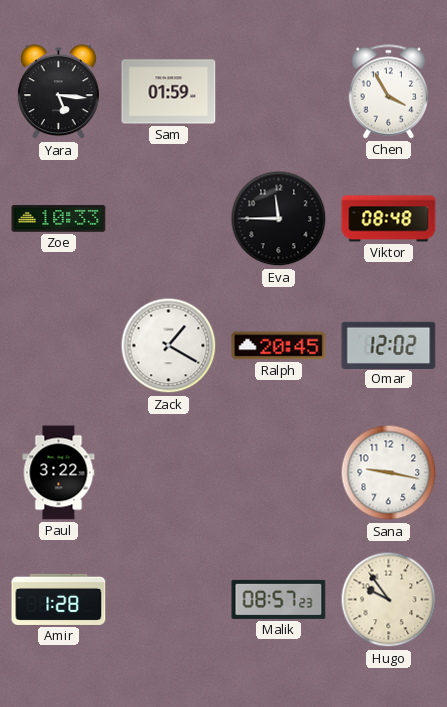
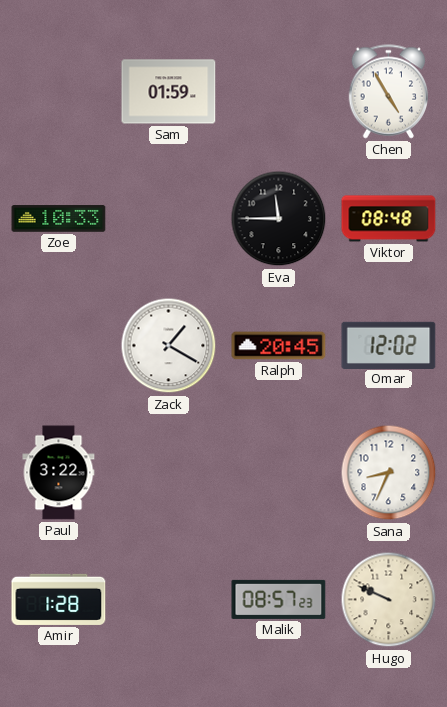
Yara: 5:16 -> none (58, 92)
Chen: 3:55 -> 4:55 (389, 92)
Sana: 9:17 -> 8:34 (389, 473)
Hugo: 9:54 -> 9:49 (389, 600)
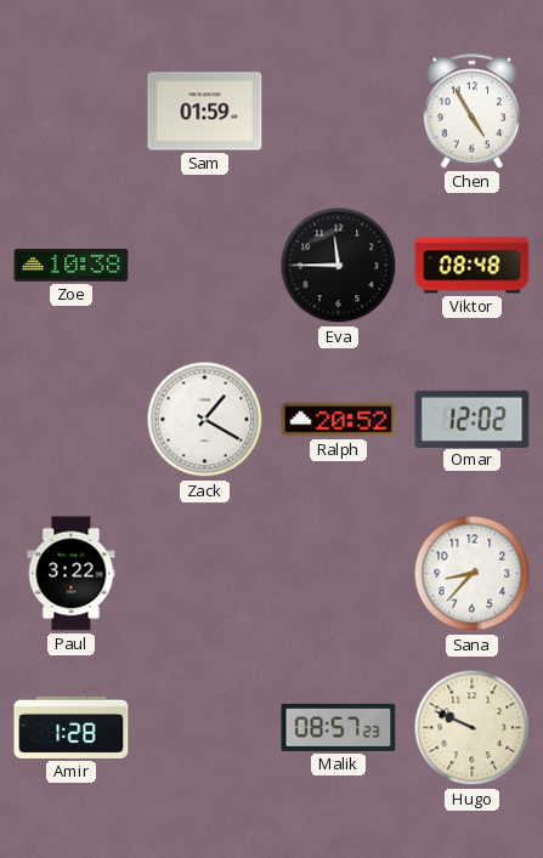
Zoe: 10:33 -> 10:38 (72, 266)
Ralph: 20:45 -> 20:52 (339, 420)
Sana: 8:34 -> 8:37 (473, 574)
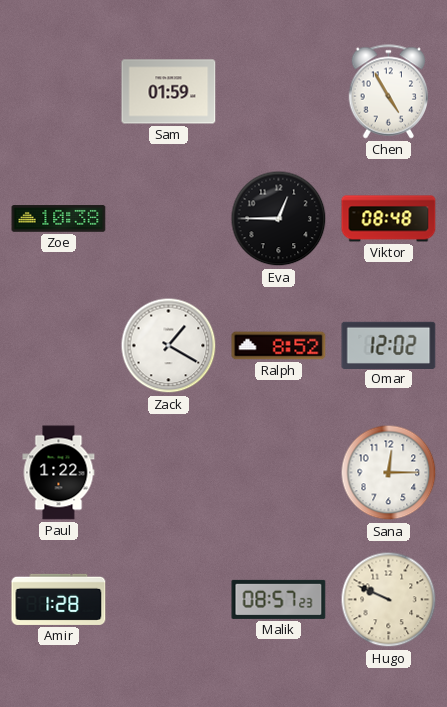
Eva: 11:45 -> 12:45 (279, 219)
Ralph: 20:52 -> 8:52 (279, 346)
Paul: 3:22 -> 1:22 (59, 473)
Sana: 8:37 -> 12:15 (389, 473)
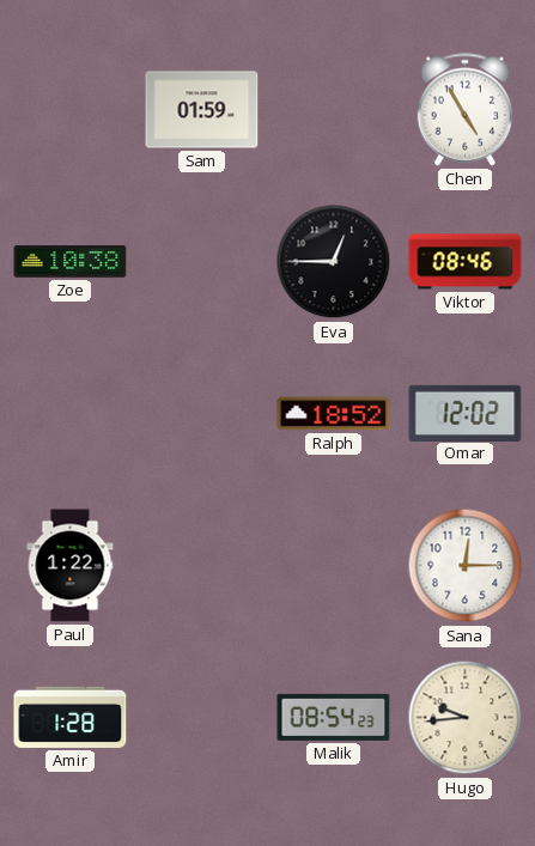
Viktor: 08:48 -> 08:46 (466, 262)
Zack: 1:20 -> none (169, 346)
Ralph: 8:52 -> 18:52 (334, 414)
Malik: 08:57 -> 08:54 (334, 717)
Hugo: 9:49 -> 9:44 (466, 718)
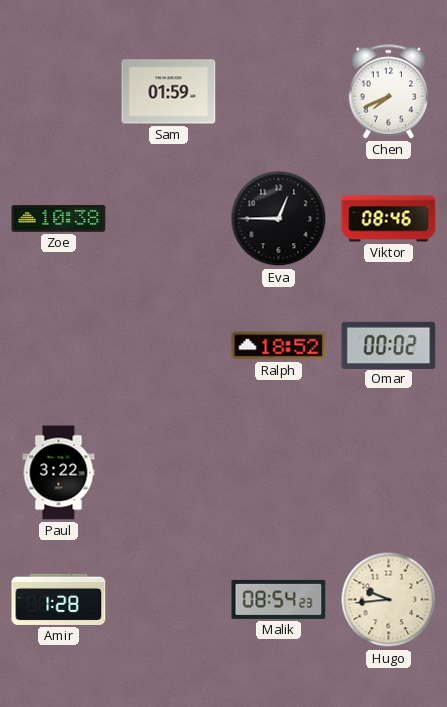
Chen: 4:55 -> 7:41 (389, 92)
Omar: 12:02 -> 00:02 (389, 345)
Paul: 1:22 -> 3:22 (59, 473)
Sana: 12:15 -> none (466, 566)
